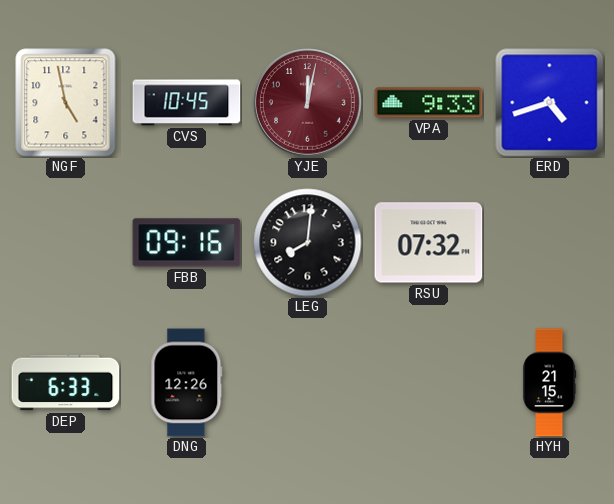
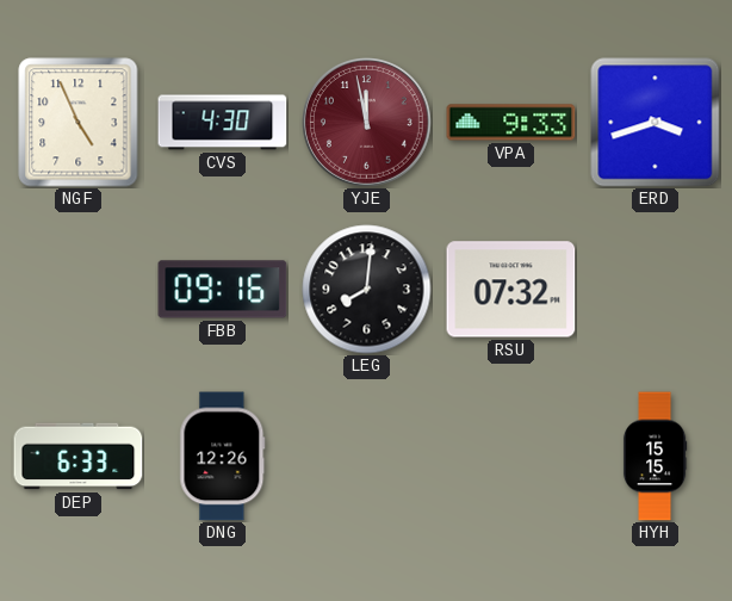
NGF: 4:58 -> 4:56 (79, 123)
CVS: 10:45 -> 4:30 (223, 123)
YJE: 12:02 -> 11:58 (367, 123)
ERD: 4:42 -> 3:42 (656, 123)
HYH: 21:15 -> 15:15 (655, 457)
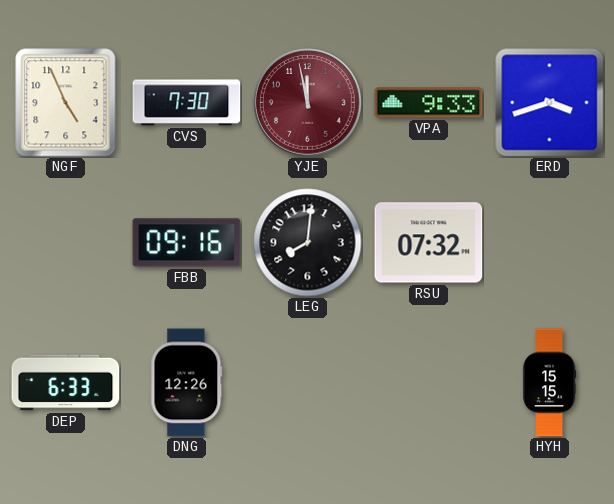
CVS: 4:30 -> 7:30 (187, 103)
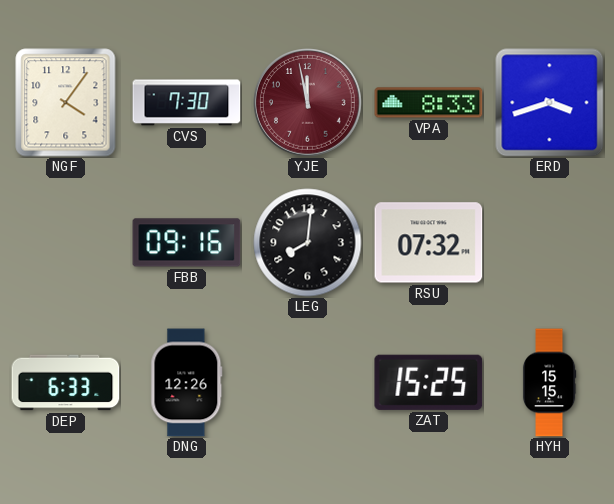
NGF: 4:56 -> 4:06 (66, 103)
VPA: 9:33 -> 8:33 (429, 103)
ZAT: none -> 15:25 (429, 382)
